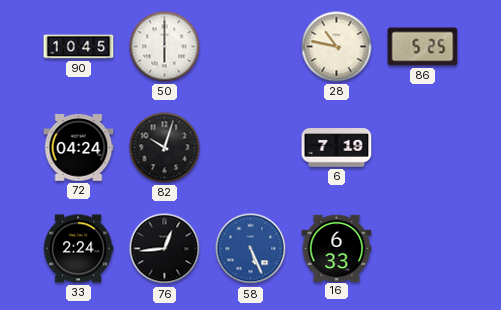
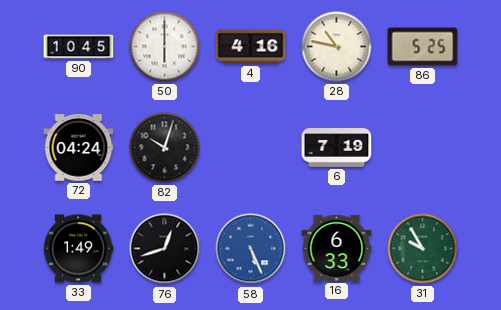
4: none -> 4:16 (251, 47)
33: 2:24 -> 1:49 (78, 249)
76: 12:44 -> 12:42 (165, 249)
31: none -> 9:55 (423, 249)
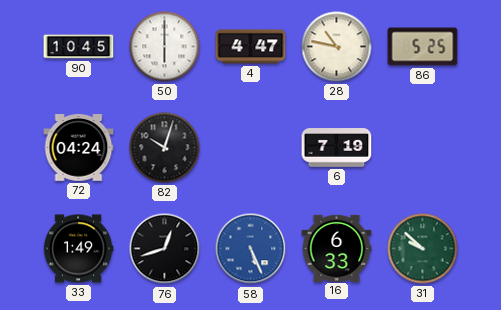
4: 4:16 -> 4:47 (251, 47)
31: 9:55 -> 9:52 (423, 249)
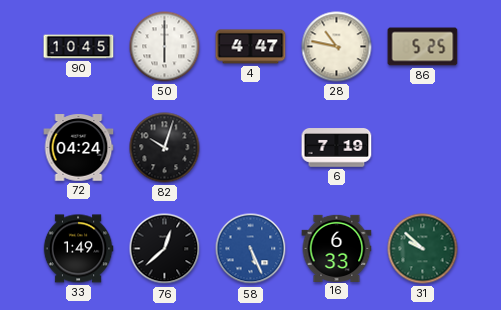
76: 12:42 -> 12:38 (165, 249)
